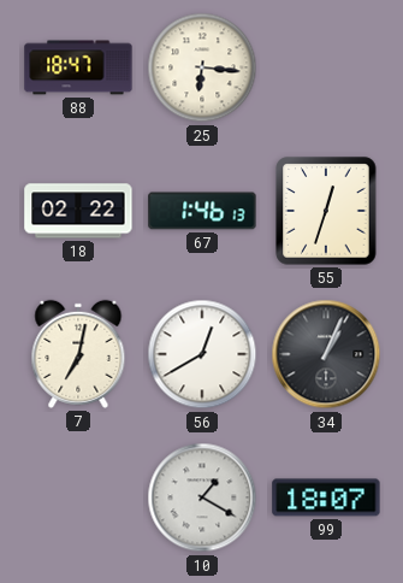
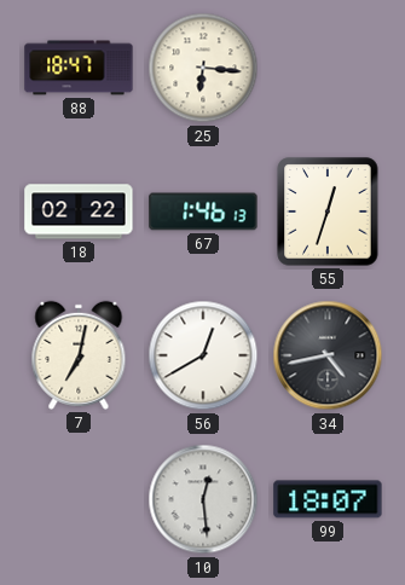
34: 1:04 -> 4:43 (328, 355)
10: 1:20 -> 12:29 (203, 499)
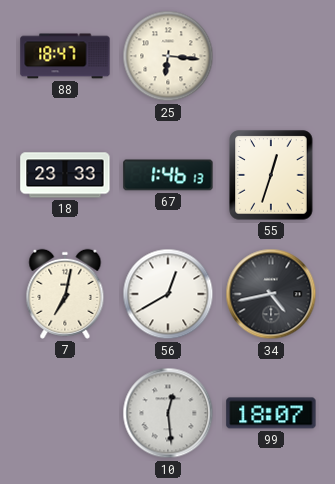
18: 02:22 -> 23:33 (65, 175)
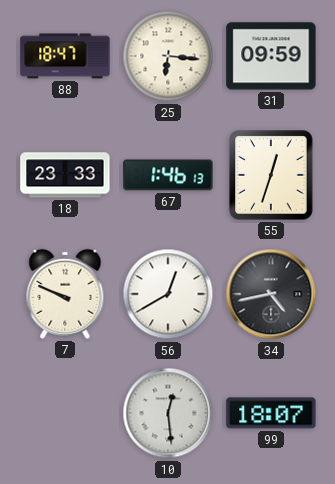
31: none -> 09:59 (271, 56)
7: 7:02 -> 9:49 (65, 294)
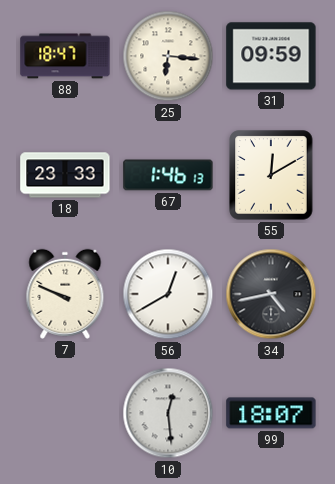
55: 12:33 -> 12:10 (271, 175)
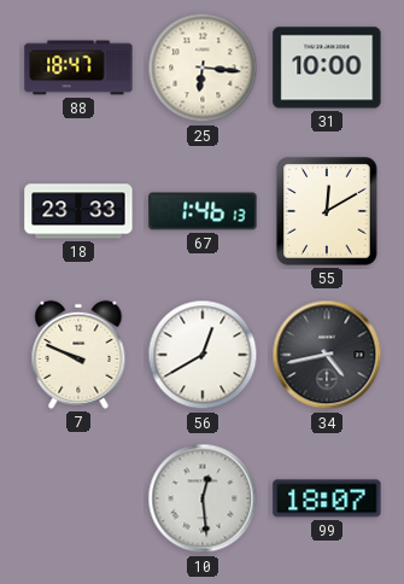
31: 09:59 -> 10:00 (327, 68)
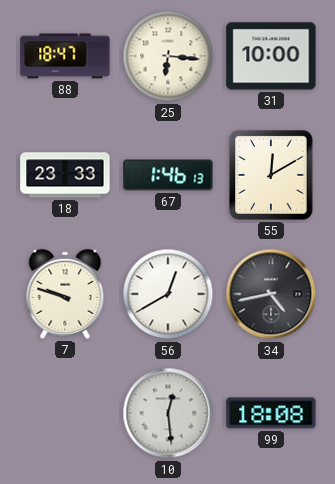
7: 9:49 -> 9:48 (65, 294)
99: 18:07 -> 18:08 (271, 413)
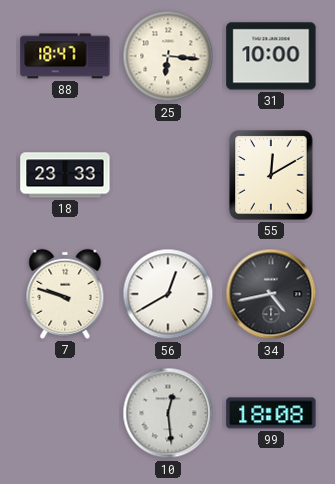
67: 1:46 -> none (168, 175)
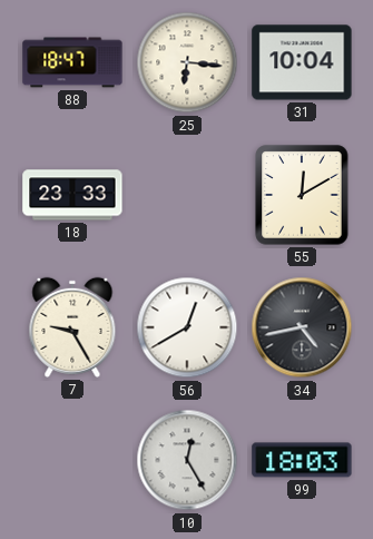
31: 10:00 -> 10:04 (302, 62)
7: 9:48 -> 9:25 (72, 327)
10: 12:29 -> 12:25 (187, 460)
99: 18:08 -> 18:03 (302, 460)
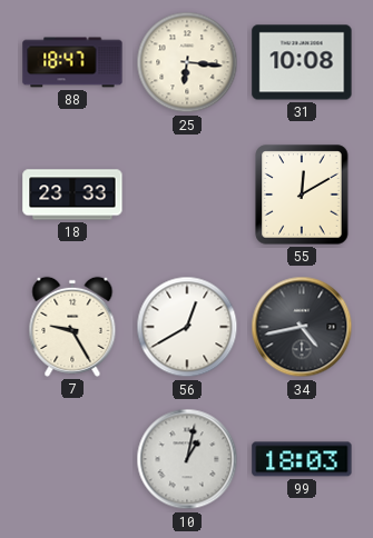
31: 10:04 -> 10:08 (302, 62)
10: 12:25 -> 1:02 (187, 459)
